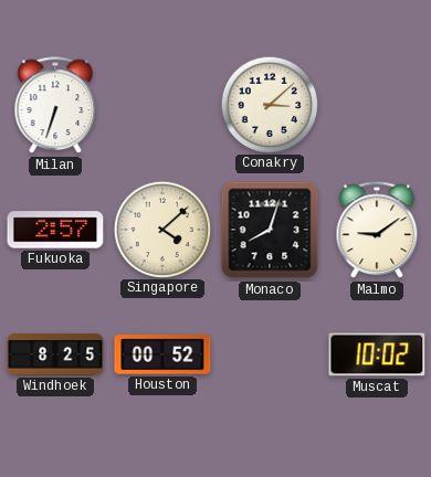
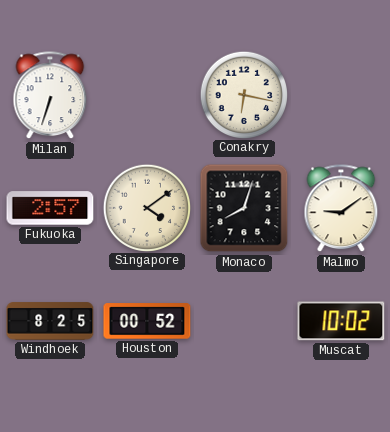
Conakry: 3:08 -> 6:17 (243, 94)
Singapore: 4:08 -> 4:09 (146, 207)
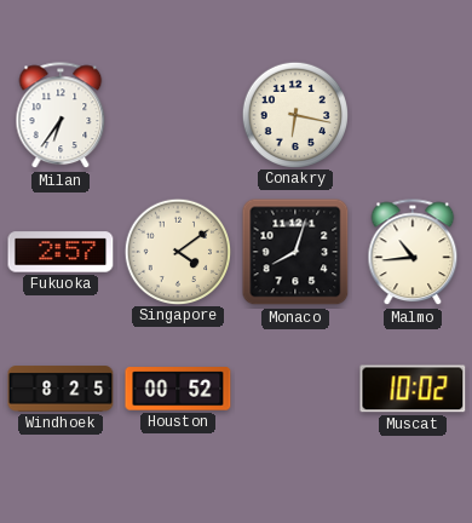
Milan: 6:33 -> 6:36 (61, 116)
Malmo: 9:09 -> 10:44 (413, 253)
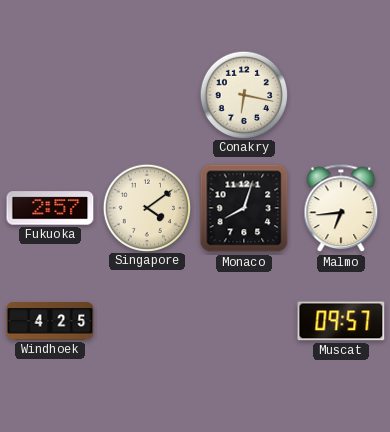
Milan: 6:36 -> none (61, 116)
Malmo: 10:44 -> 6:44 (341, 209)
Windhoek: 8:25 -> 4:25 (50, 321)
Houston: 00:52 -> none (178, 389)
Muscat: 10:02 -> 09:57 (341, 321)
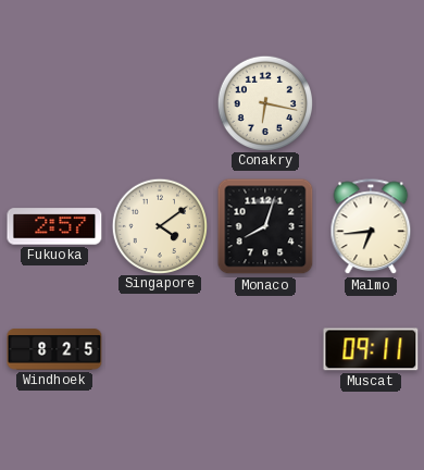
Windhoek: 4:25 -> 8:25 (54, 349)
Muscat: 09:57 -> 09:11 (371, 349)
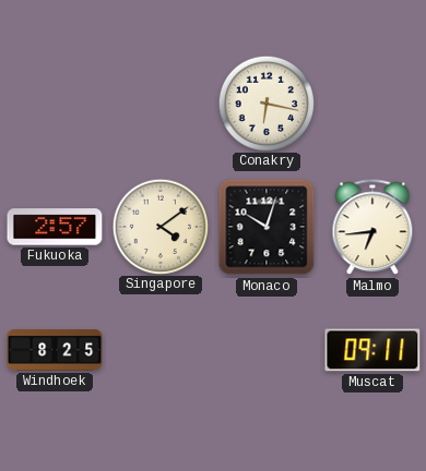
Monaco: 8:03 -> 10:03 (267, 227)
